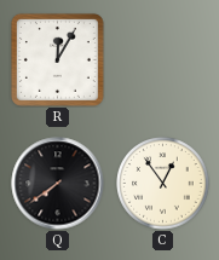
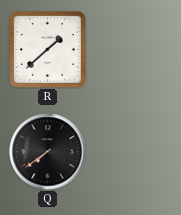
R: 12:05 -> 1:38 (47, 49)
C: 12:54 -> none (163, 184)
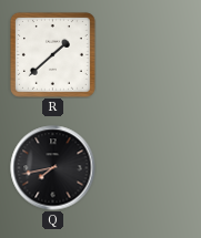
Q: 7:39 -> 7:43 (53, 168)
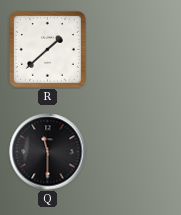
Q: 7:43 -> 11:30 (48, 152)
